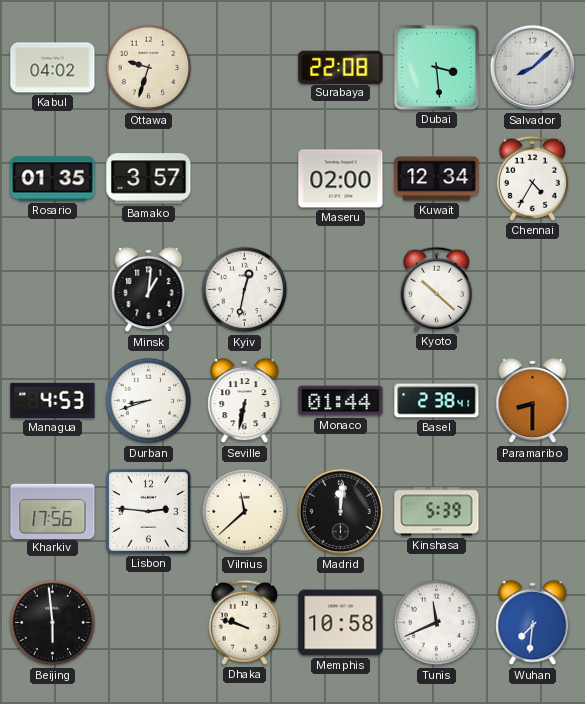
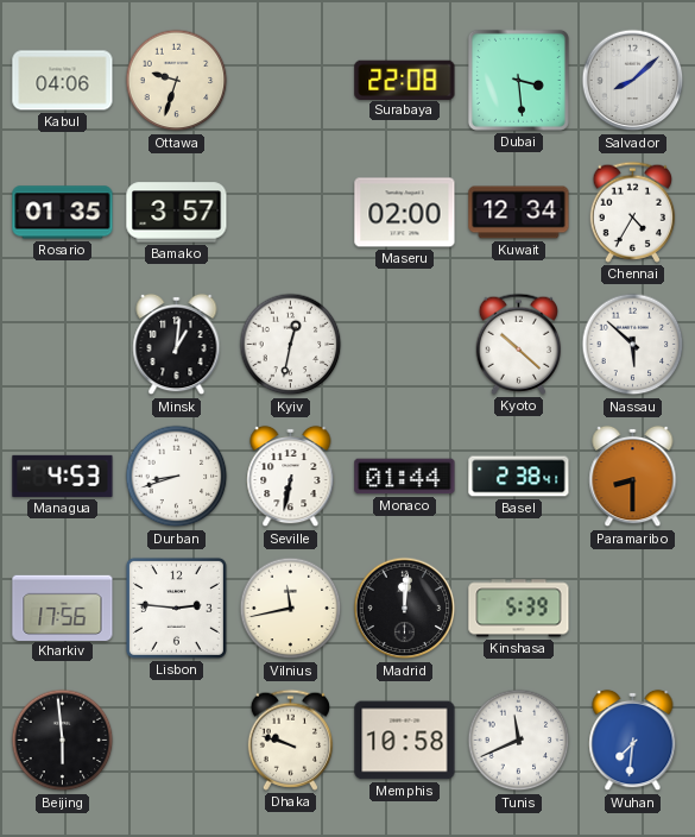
Kabul: 04:02 -> 04:06 (63, 81)
Nassau: none -> 5:52 (633, 345)
Vilnius: 11:38 -> 11:43 (291, 609)
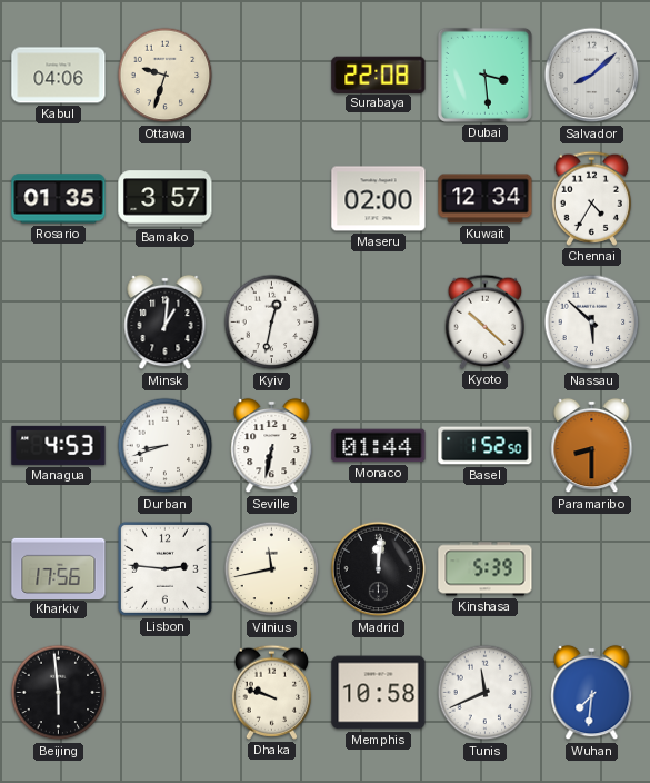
Basel: 2:38 -> 1:52 (486, 446)
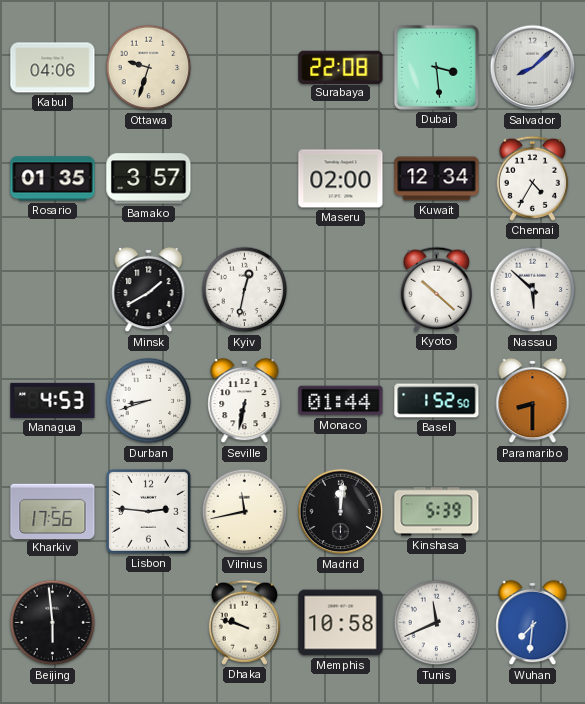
Minsk: 1:01 -> 1:40 (149, 290)
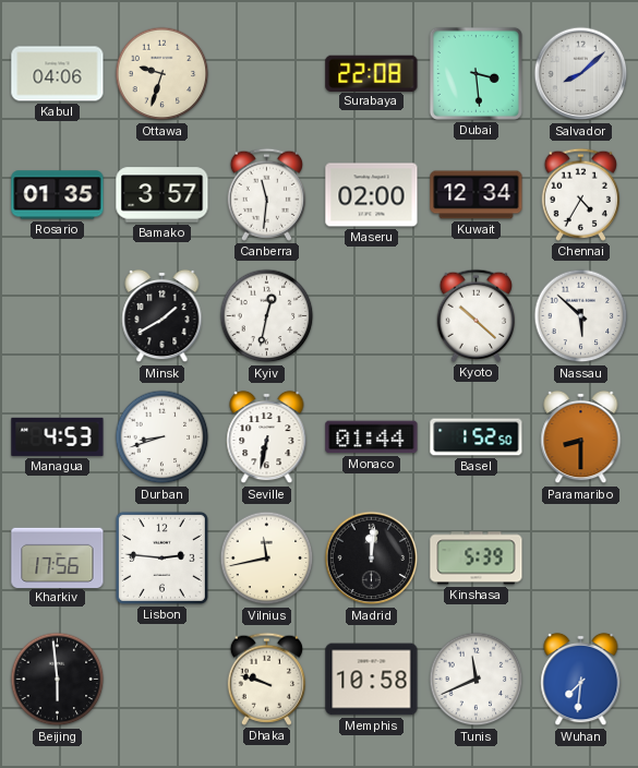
Canberra: none -> 11:31 (266, 194)
